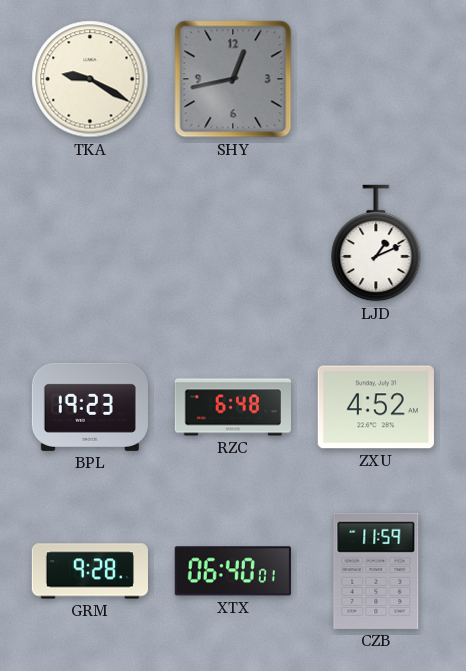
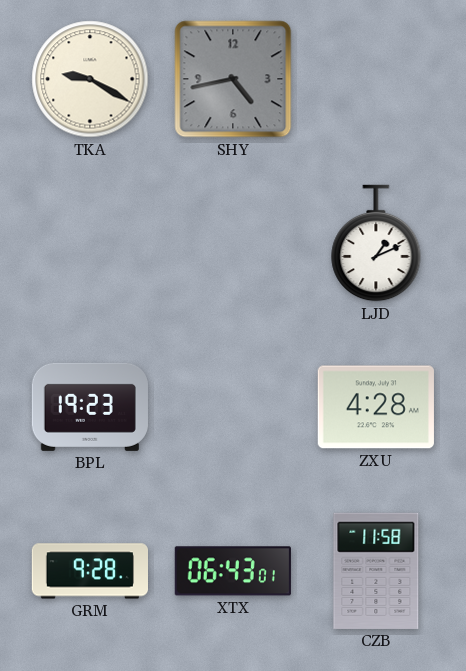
SHY: 12:43 -> 4:43 (233, 79)
RZC: 6:48 -> none (232, 407)
ZXU: 4:52 -> 4:28 (376, 407)
XTX: 06:40 -> 06:43 (233, 571)
CZB: 11:59 -> 11:58 (376, 571)
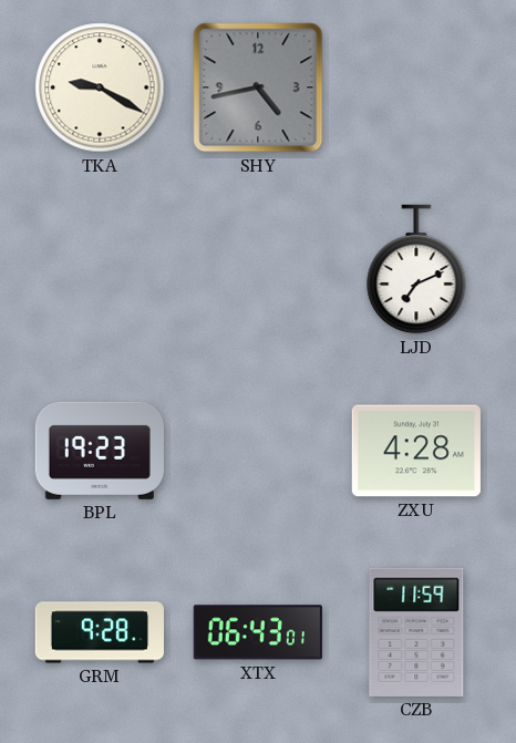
LJD: 1:11 -> 7:11 (416, 269)
CZB: 11:58 -> 11:59 (416, 632)
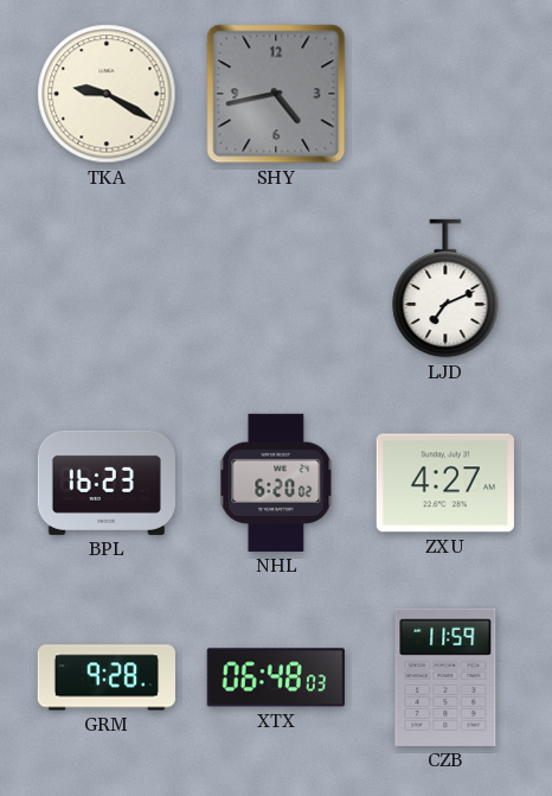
BPL: 19:23 -> 16:23 (107, 483)
NHL: none -> 6:20 (276, 483)
ZXU: 4:28 -> 4:27 (445, 483)
XTX: 06:43 -> 06:48 (276, 677)
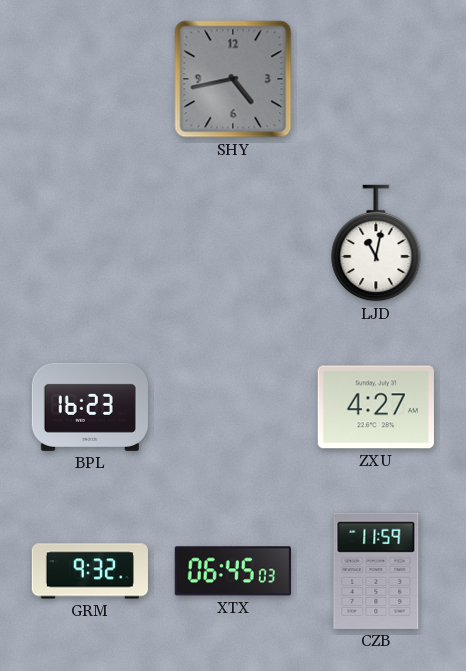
TKA: 9:20 -> none (107, 94)
LJD: 7:11 -> 11:02 (376, 243)
NHL: 6:20 -> none (276, 483)
GRM: 9:28 -> 9:32 (89, 571)
XTX: 06:48 -> 06:45 (233, 571)
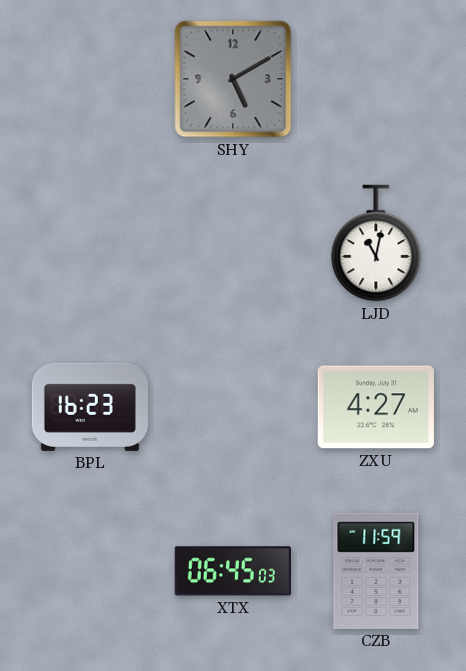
SHY: 4:43 -> 5:10 (233, 79)
GRM: 9:32 -> none (89, 571)
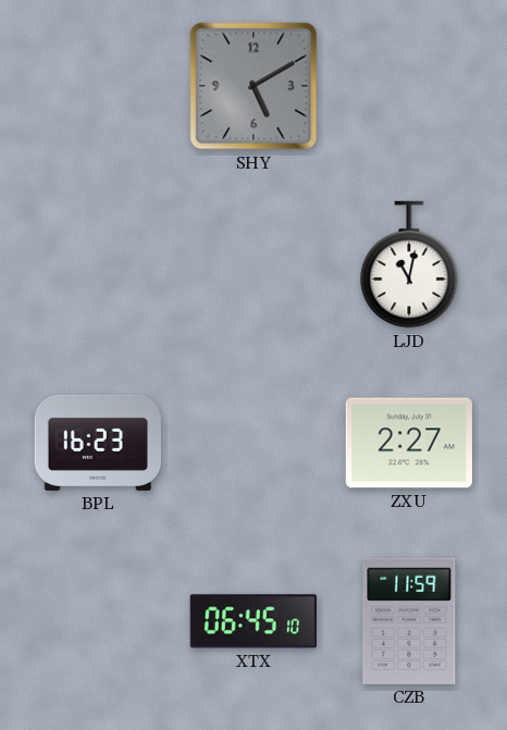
ZXU: 4:27 -> 2:27 (409, 443)
XTX: 06:45:03 -> 06:45:10 (253, 621)
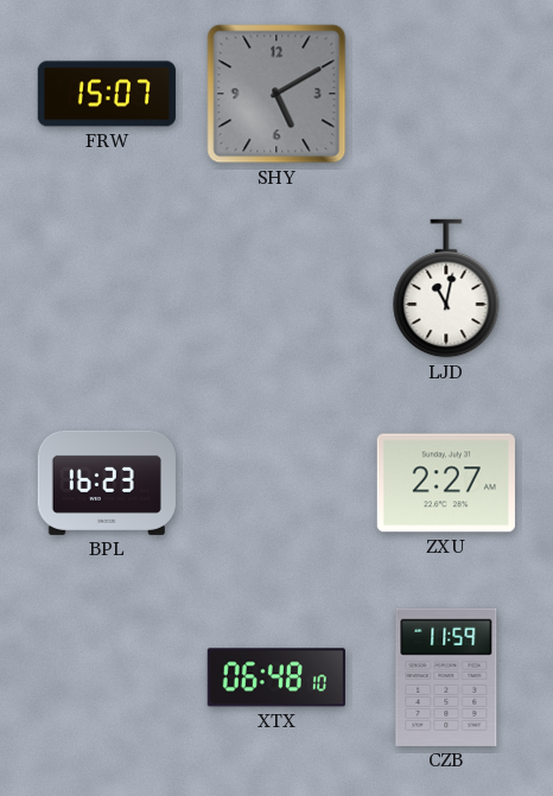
FRW: none -> 15:07 (107, 94)
XTX: 06:45 -> 06:48 (276, 677)
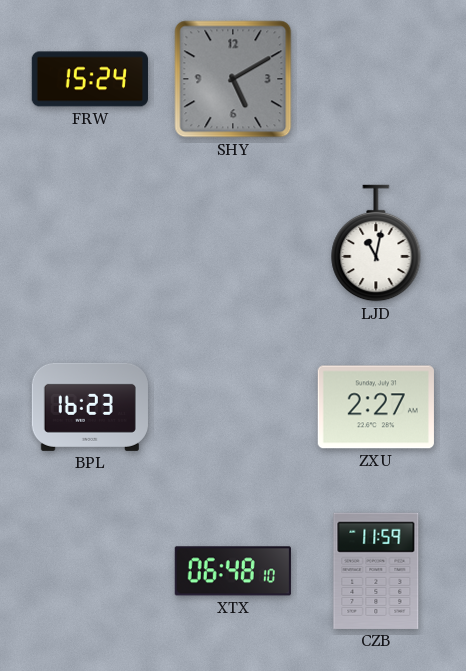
FRW: 15:07 -> 15:24 (90, 79)
